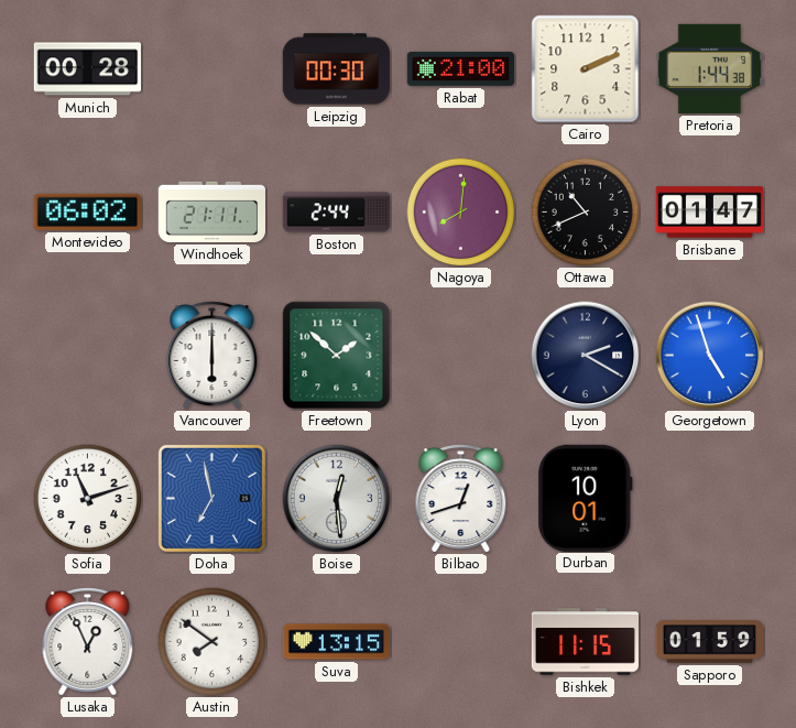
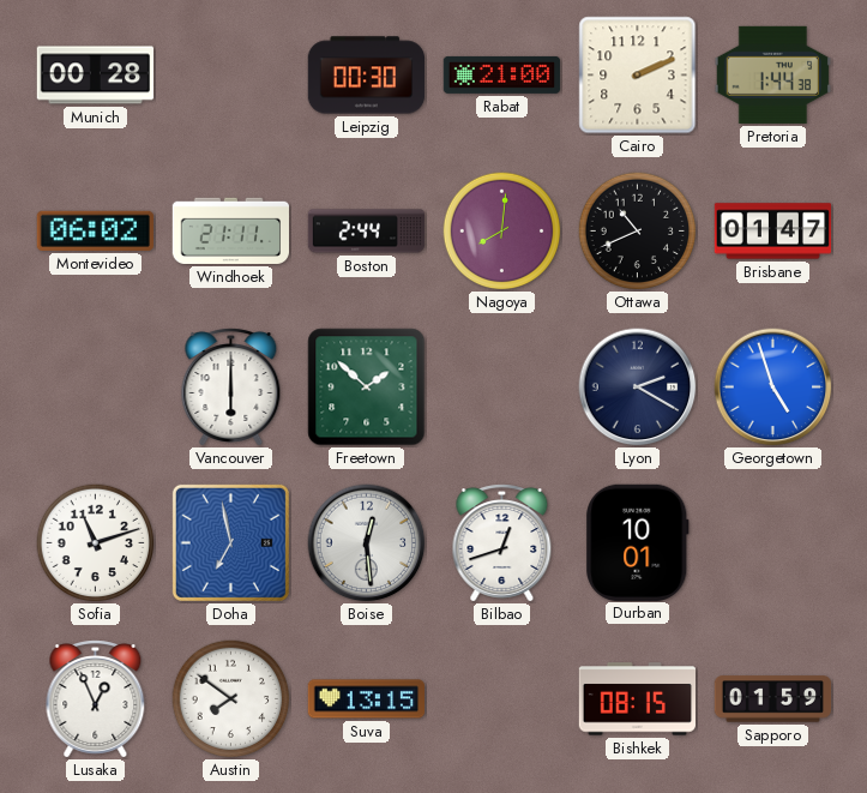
Bishkek: 11:15 -> 08:15 (637, 699)
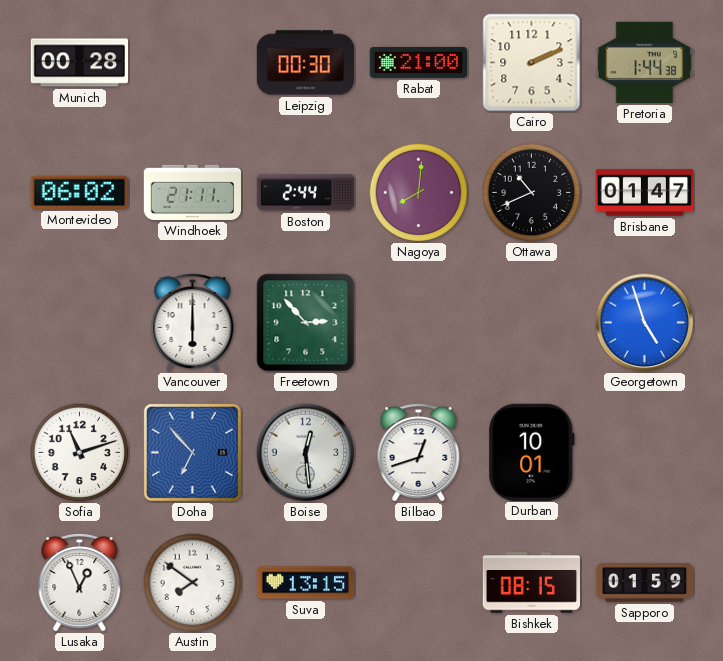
Freetown: 1:52 -> 2:53 (306, 323)
Lyon: 2:20 -> none (638, 388)
Doha: 6:58 -> 6:53 (192, 452)
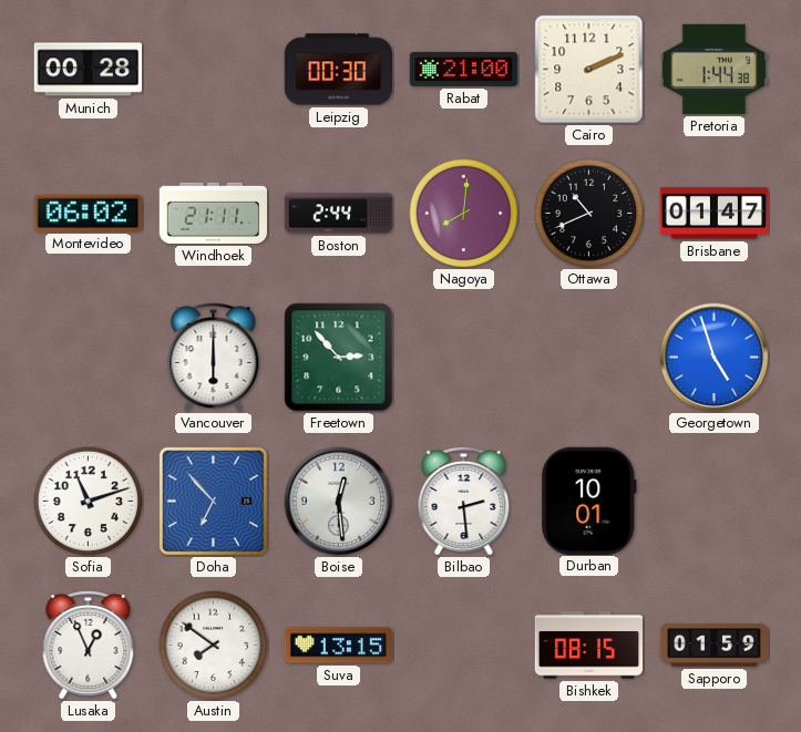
Bilbao: 12:42 -> 2:29 (464, 502)
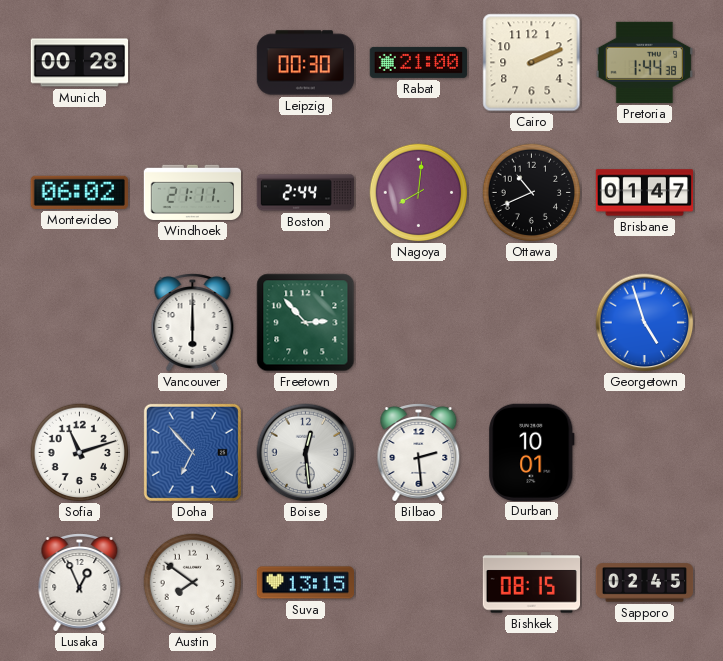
Sapporo: 01:59 -> 02:45 (645, 583)
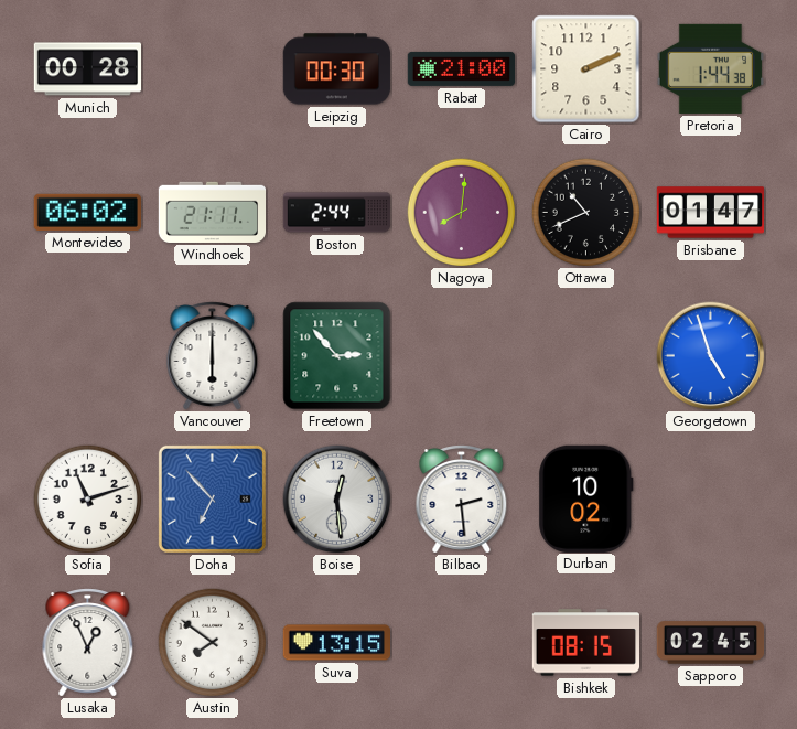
Durban: 10:01 -> 10:02 (586, 498)
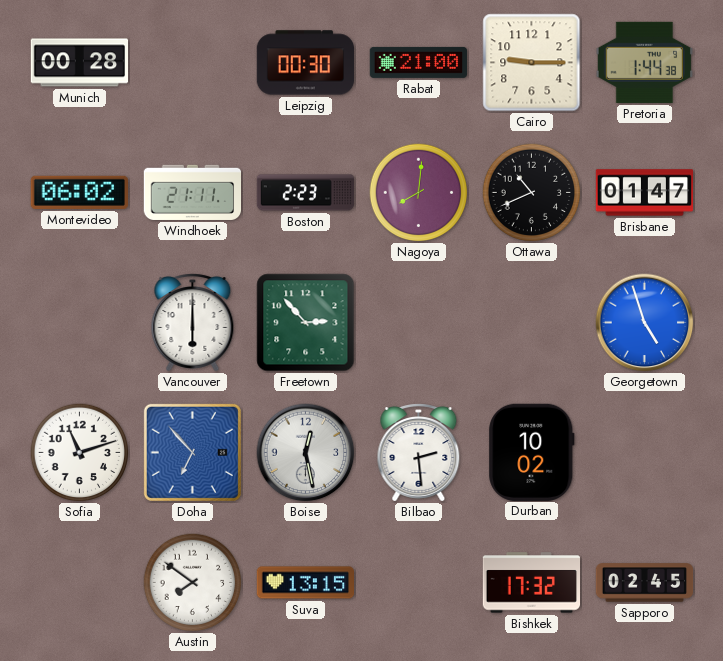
Cairo: 2:11 -> 9:15 (532, 63)
Boston: 2:44 -> 2:23 (306, 193)
Boise: 12:29 -> 12:28 (306, 453)
Lusaka: 12:56 -> none (88, 643)
Bishkek: 08:15 -> 17:32 (531, 583)
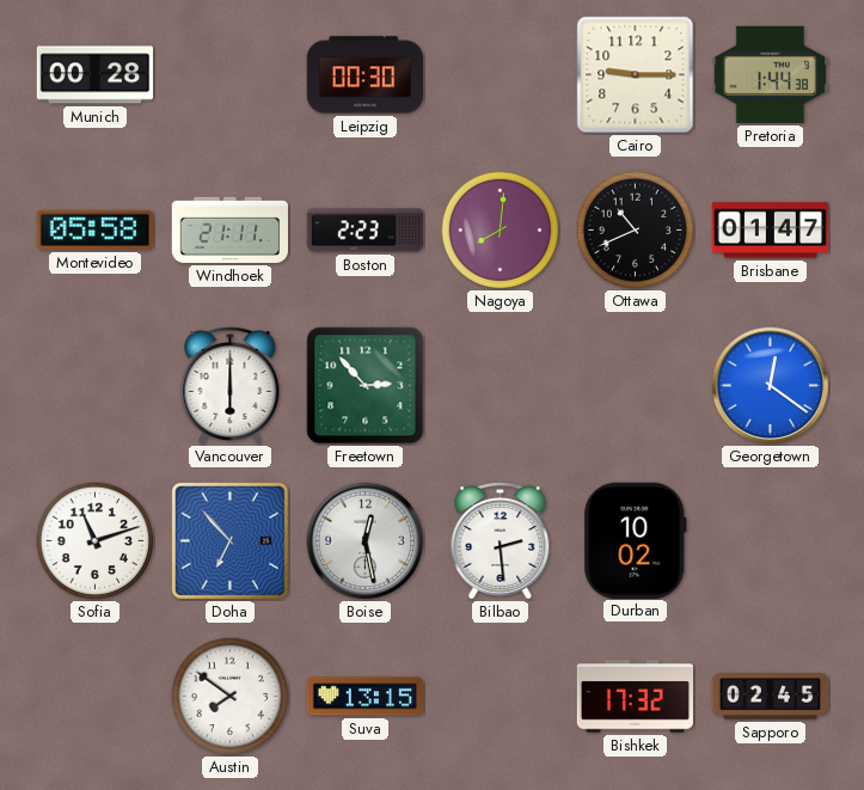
Rabat: 21:00 -> none (419, 62)
Montevideo: 06:02 -> 05:58 (94, 229)
Georgetown: 4:57 -> 12:21 (771, 386)
